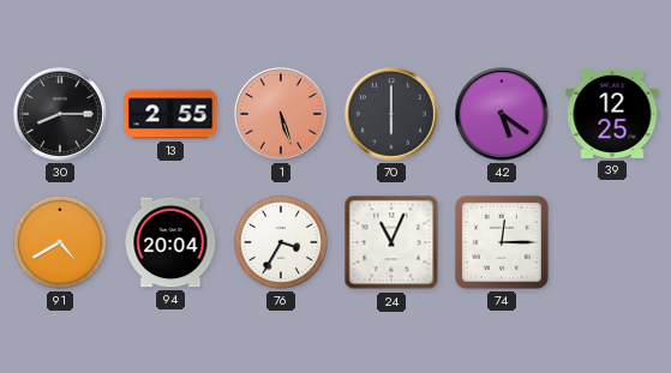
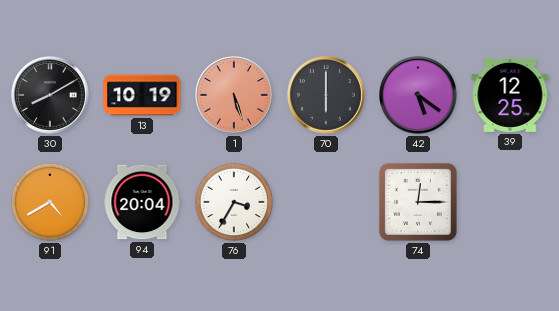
30: 8:15 -> 8:10 (50, 95)
13: 2:55 -> 10:19 (142, 95)
24: 11:04 -> none (391, 242)
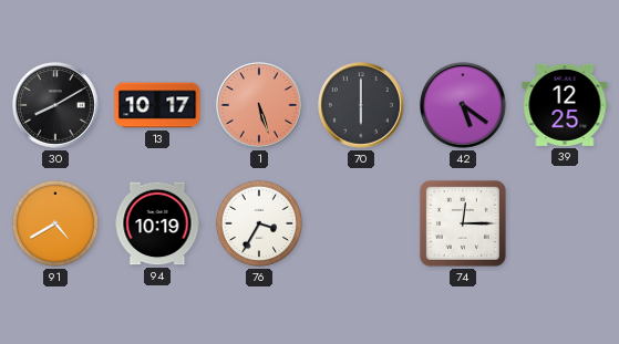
13: 10:19 -> 10:17 (157, 105)
94: 20:04 -> 10:19 (157, 223)
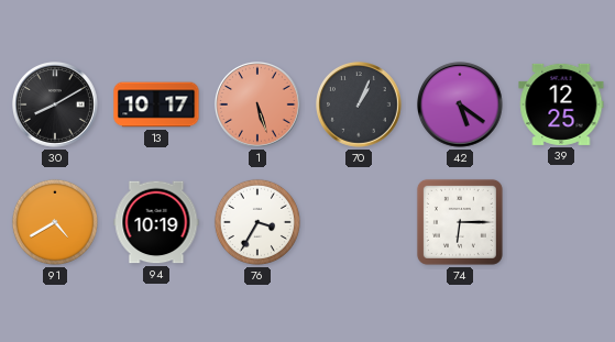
70: 6:00 -> 1:04 (359, 104)
74: 12:15 -> 6:15 (460, 222)
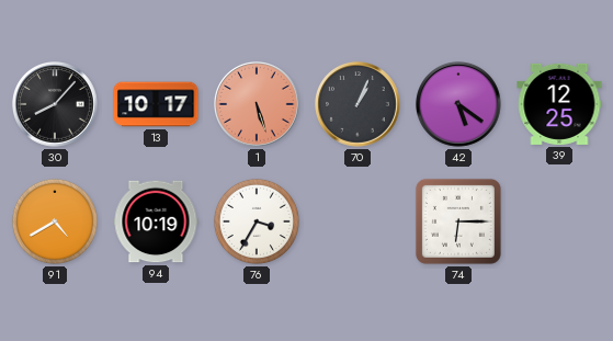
30: 8:10 -> 8:07 (55, 104)
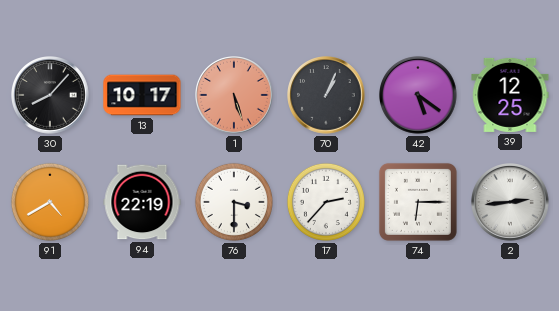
94: 10:19 -> 22:19 (142, 202)
76: 3:35 -> 3:30 (234, 202)
17: none -> 2:37 (326, 202)
2: none -> 2:44 (510, 202)
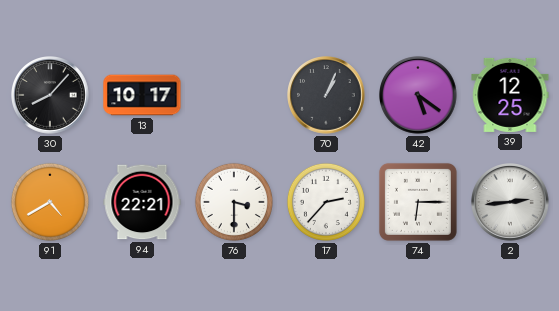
1: 5:27 -> none (234, 95)
94: 22:19 -> 22:21 (142, 202)
